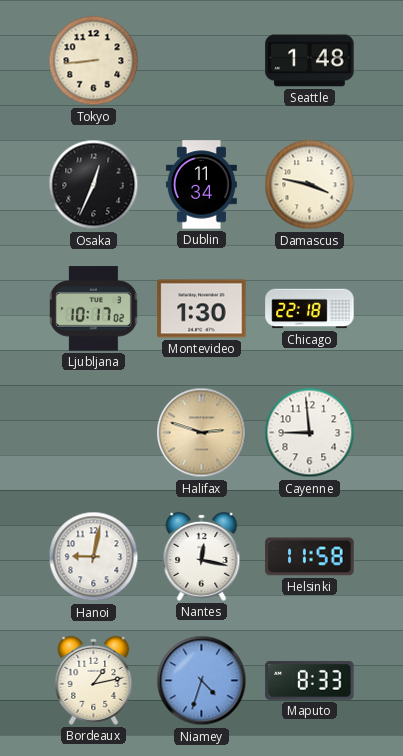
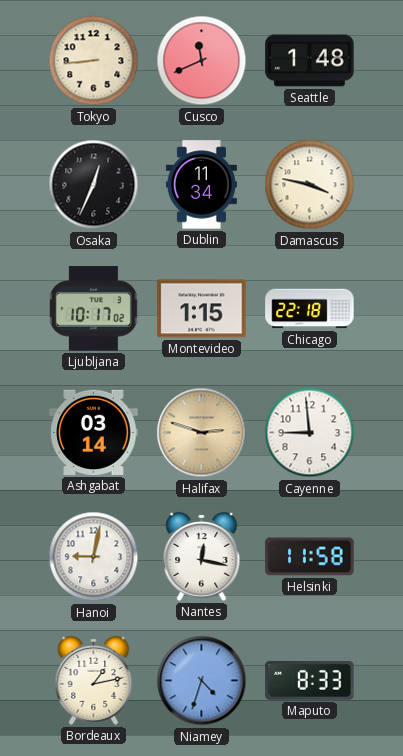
Cusco: none -> 11:41 (202, 61)
Montevideo: 1:30 -> 1:15 (202, 309)
Ashgabat: none -> 03:14 (94, 432)
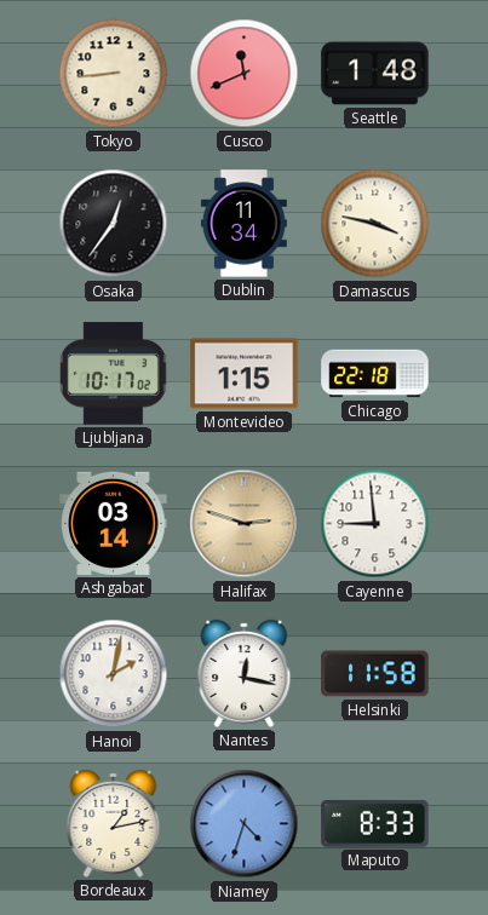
Osaka: 12:34 -> 12:36 (114, 224)
Hanoi: 9:02 -> 2:02 (114, 674)
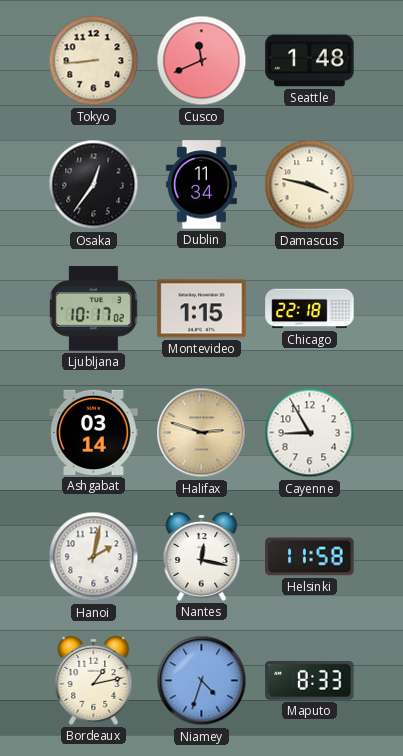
Cayenne: 8:59 -> 8:55 (310, 433)
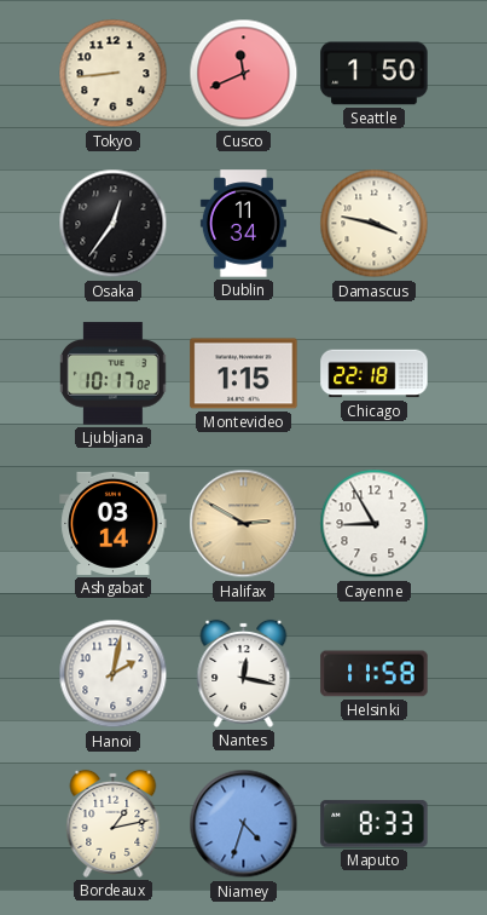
Seattle: 1:48 -> 1:50 (375, 74)
Halifax: 2:48 -> 2:50 (244, 524)
